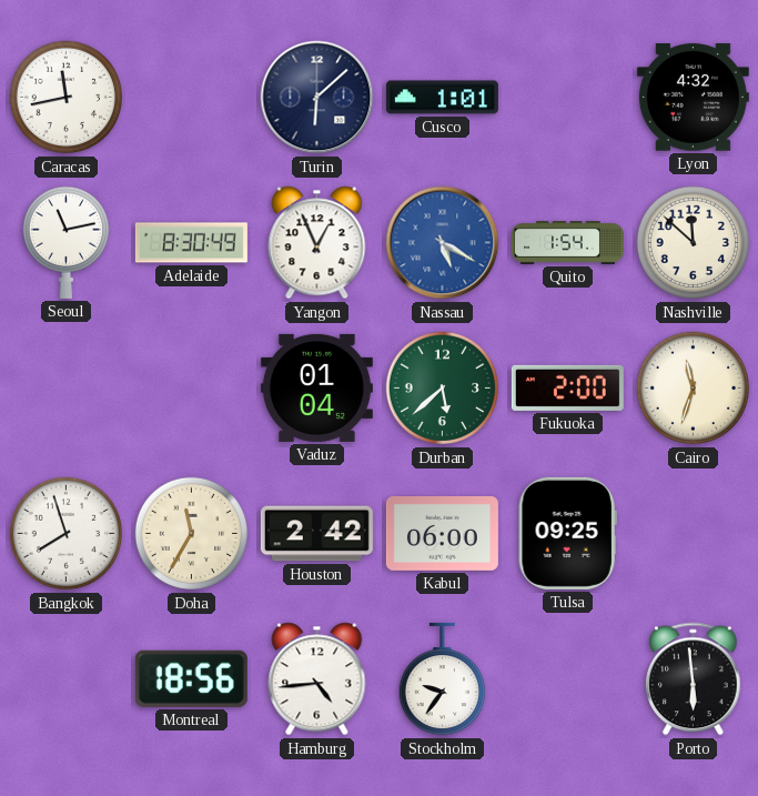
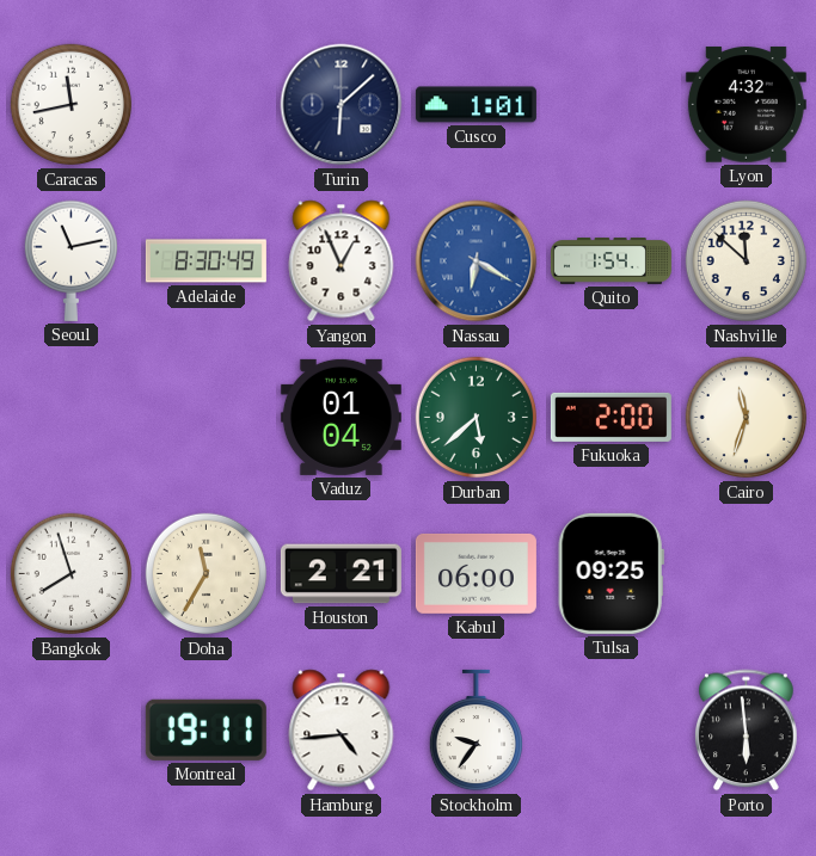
Nassau: 5:20 -> 6:20 (477, 261)
Houston: 2:42 -> 2:21 (340, 574)
Montreal: 18:56 -> 19:11 (205, 729)
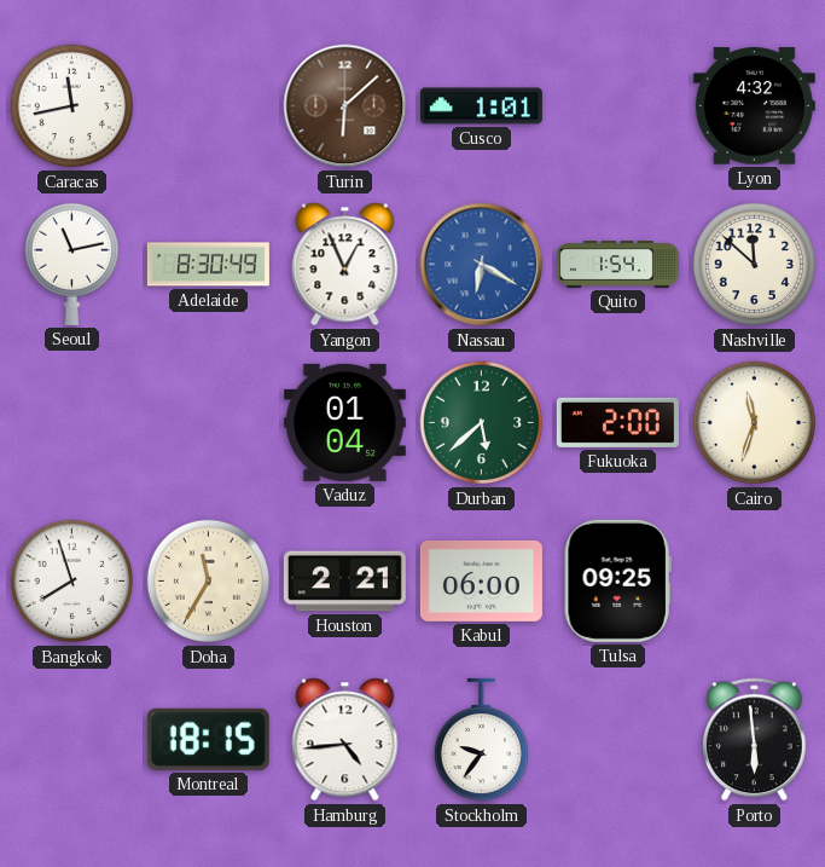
Turin dial: navy -> brown (345, 106)
Montreal: 19:11 -> 18:15 (208, 739)
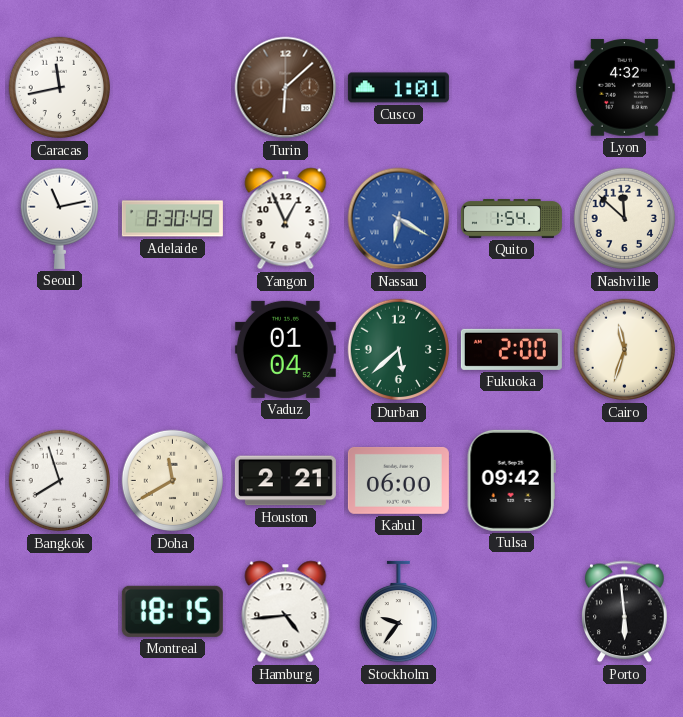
Doha: 11:35 -> 11:40 (173, 481)
Tulsa: 09:25 -> 09:42 (511, 480)
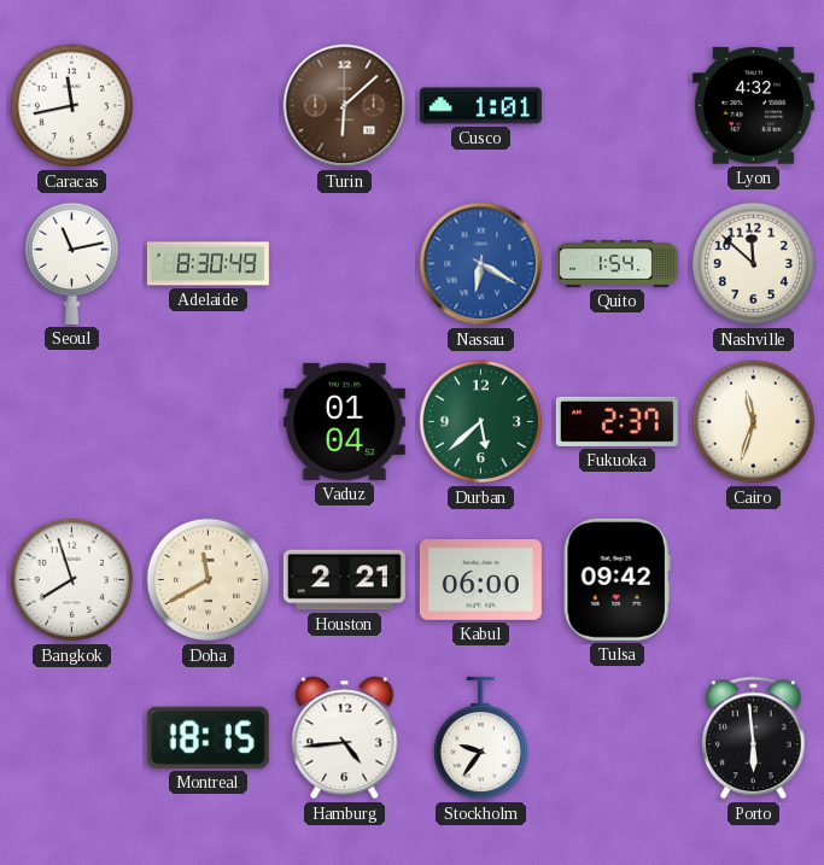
Yangon: 12:56 -> none (286, 219)
Fukuoka: 2:00 -> 2:37 (616, 421)
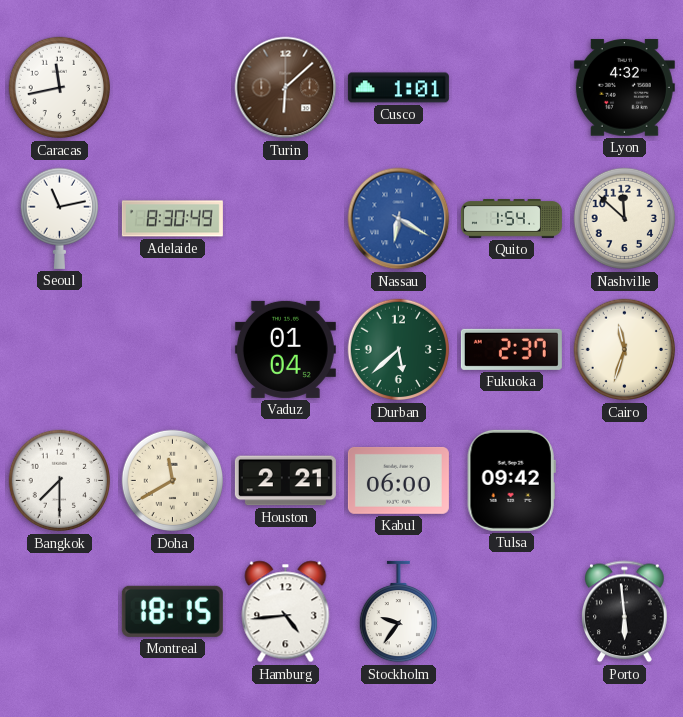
Bangkok: 7:57 -> 7:30 (60, 481)
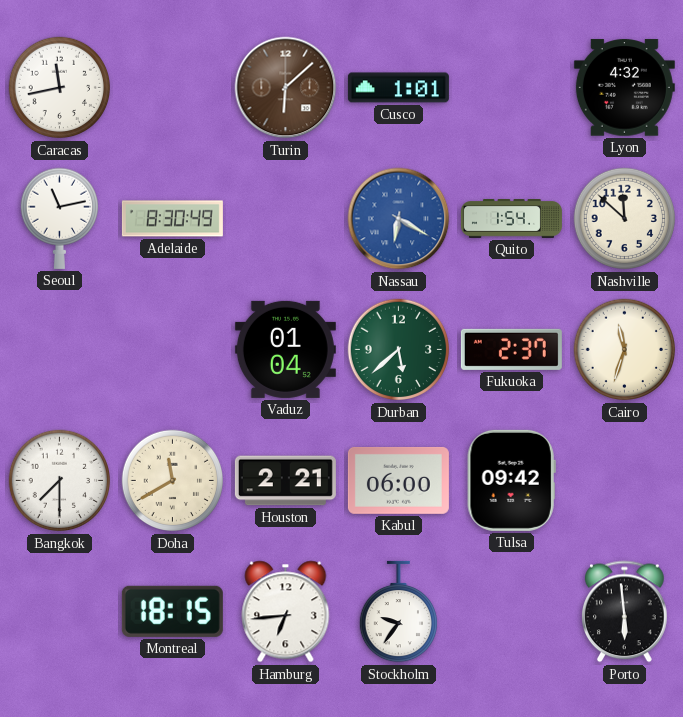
Hamburg: 4:44 -> 6:44 (286, 612)
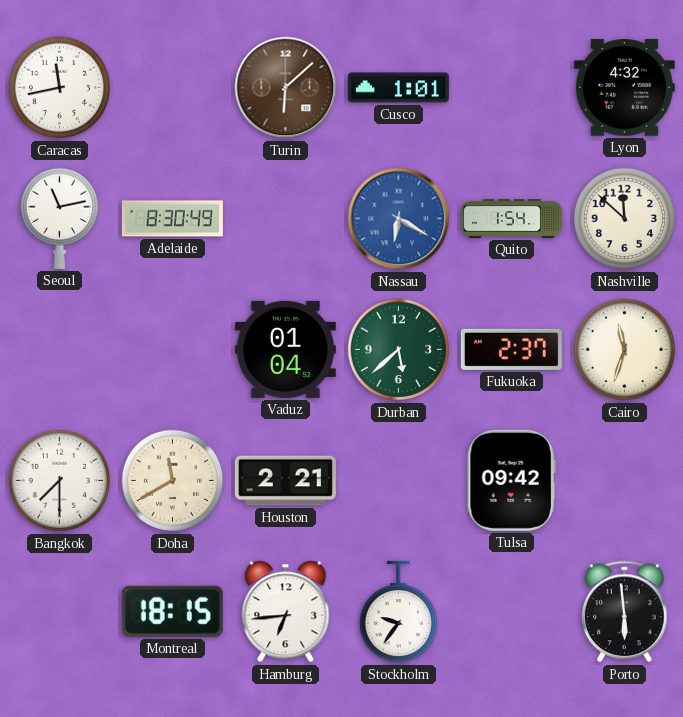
Kabul: 06:00 -> none (398, 480)
